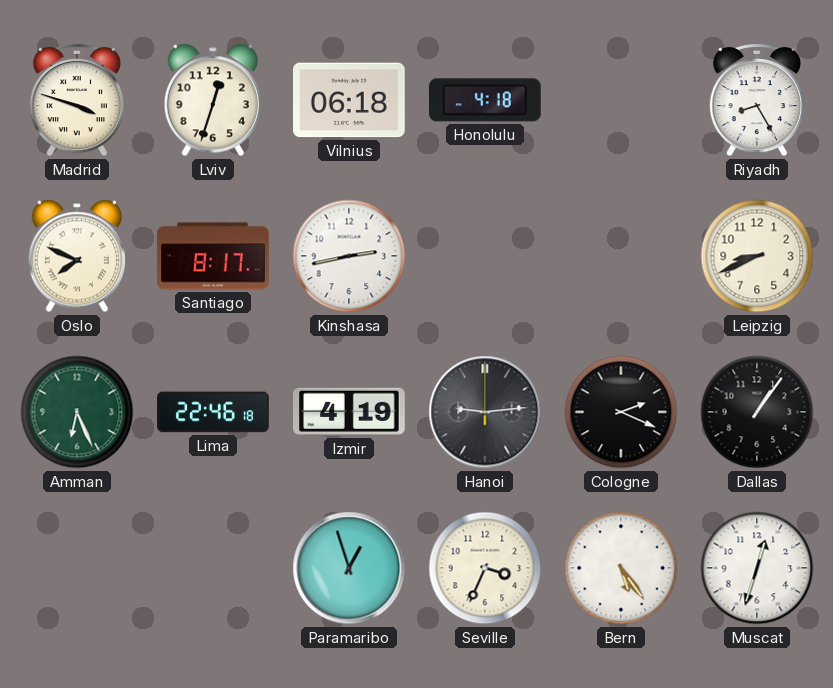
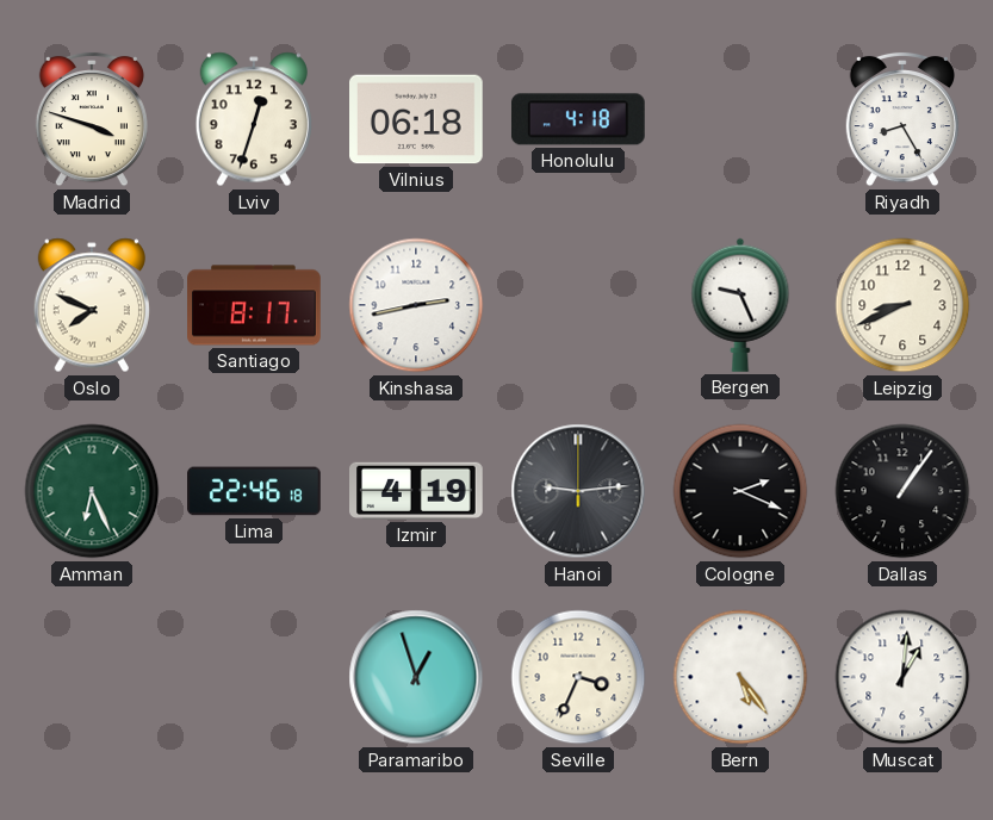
Bergen: none -> 9:26 (740, 305)
Muscat: 12:33 -> 1:01 (902, 677)
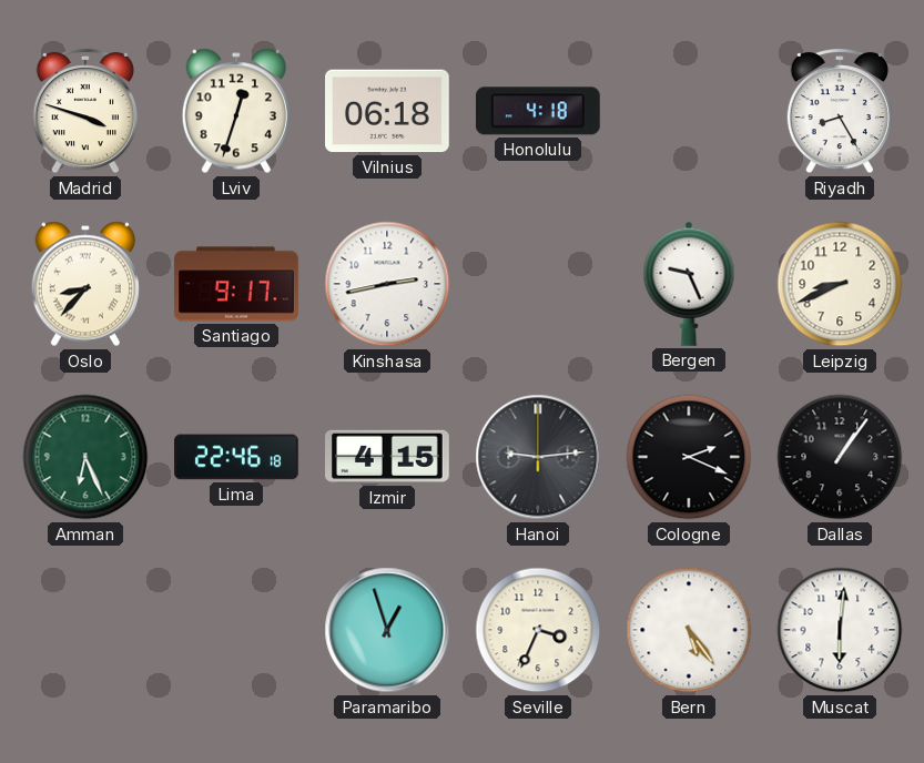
Oslo: 7:49 -> 8:37 (85, 284)
Santiago: 8:17 -> 9:17 (236, 284)
Izmir: 4:19 -> 4:15 (388, 457)
Muscat: 1:01 -> 6:01 (840, 630)
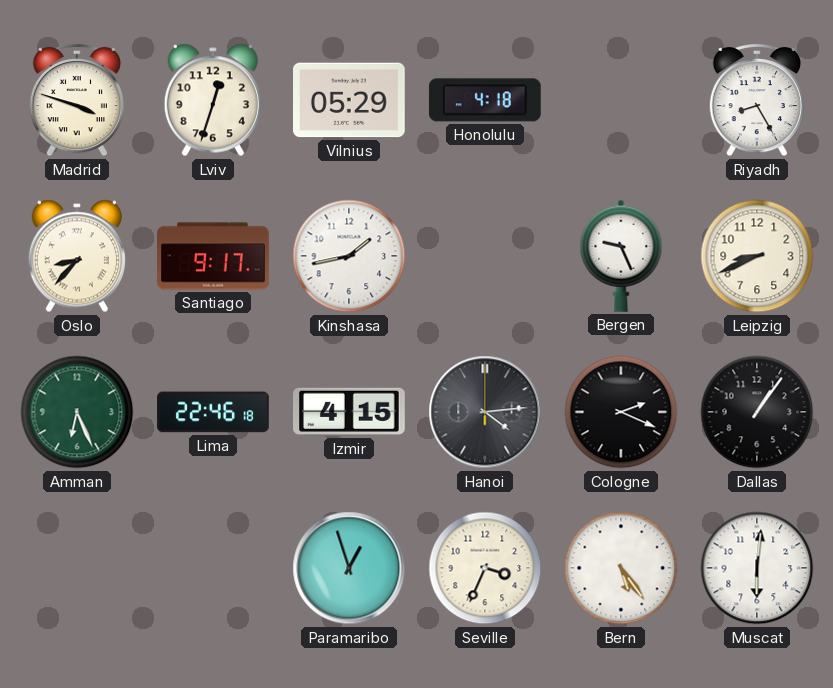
Vilnius: 06:18 -> 05:29 (350, 100)
Kinshasa: 2:43 -> 1:43 (349, 256)
Hanoi: 9:14 -> 4:14 (485, 412)
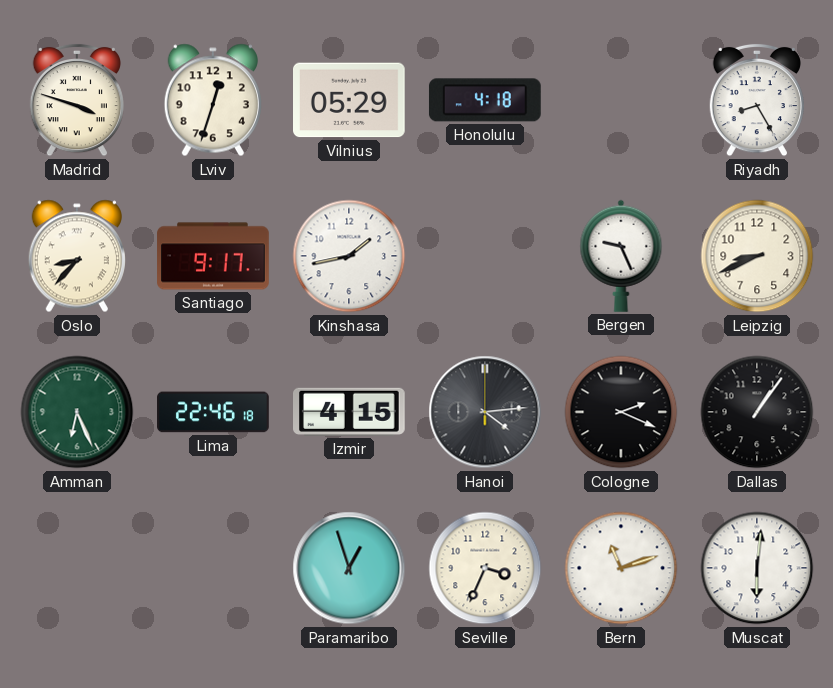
Bern: 5:24 -> 11:12 (621, 568)
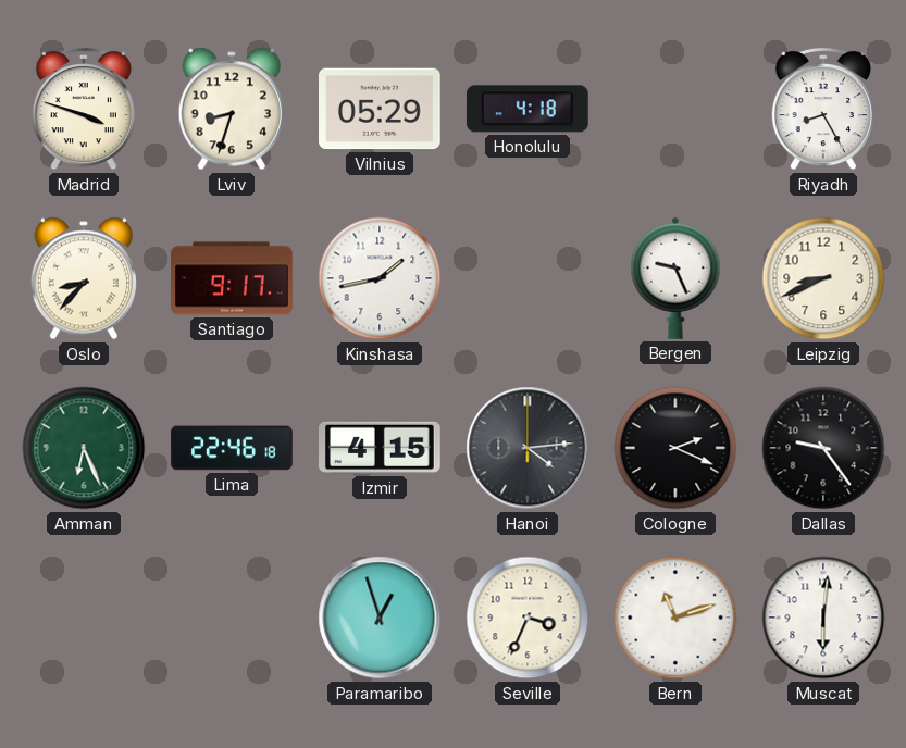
Lviv: 12:33 -> 8:33 (232, 109)
Dallas: 1:06 -> 9:24 (823, 448)
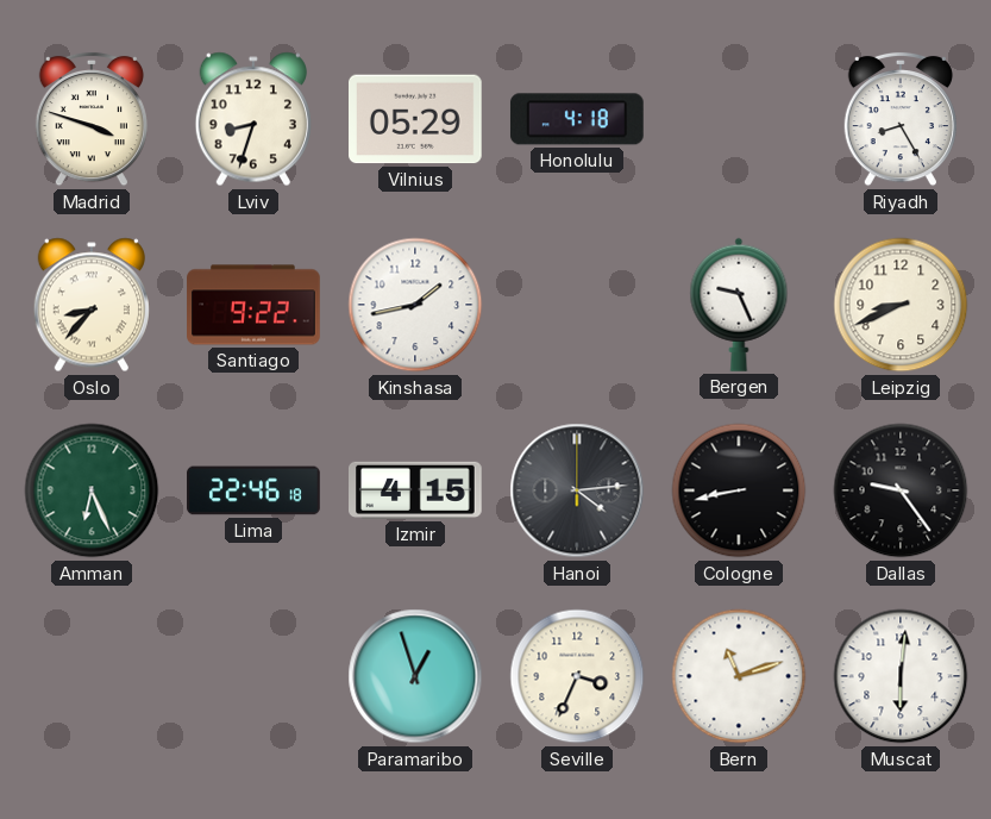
Santiago: 9:17 -> 9:22 (253, 305)
Cologne: 2:19 -> 8:43 (739, 490)
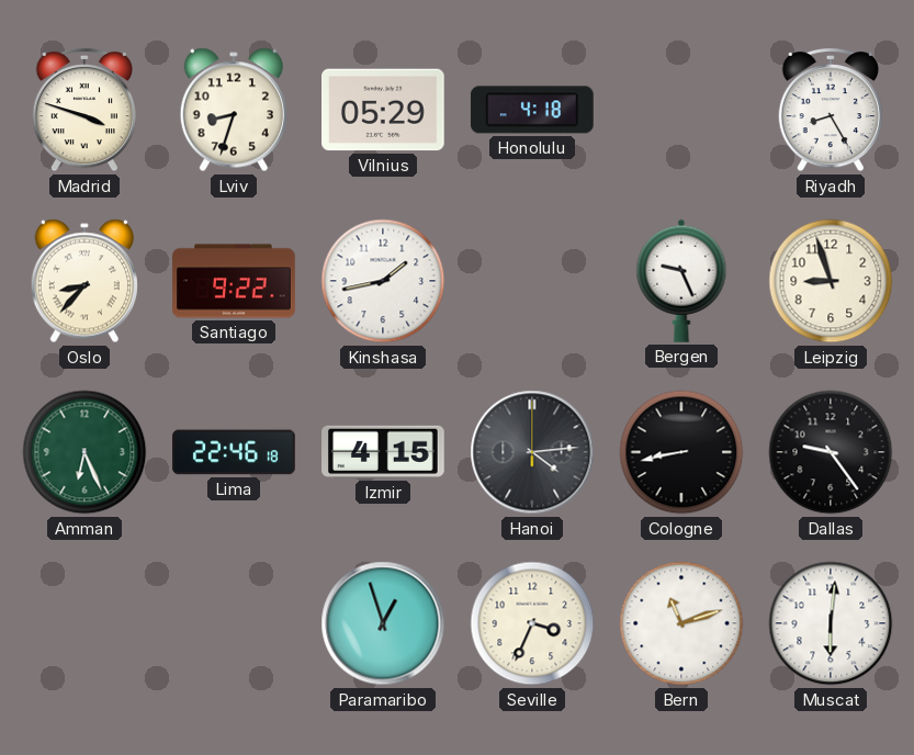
Leipzig: 8:41 -> 8:57 (831, 281)
